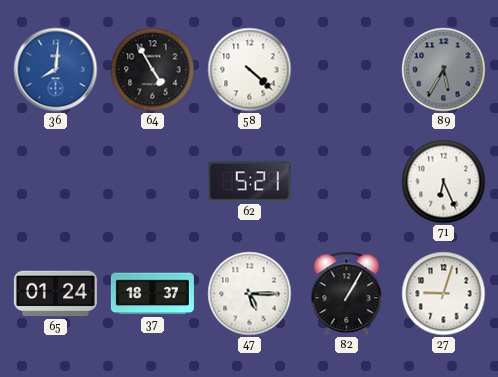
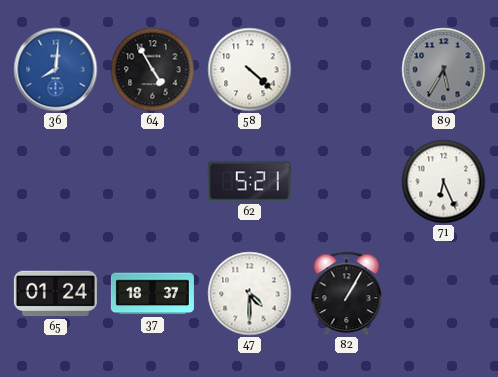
47: 5:15 -> 4:30 (250, 294)
27: 9:03 -> none (444, 294)
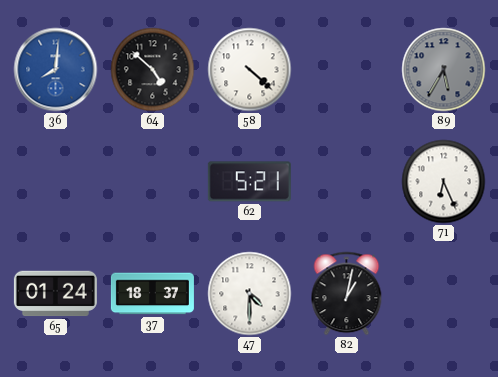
64: 4:55 -> 4:52 (153, 70)
82: 1:05 -> 1:02 (347, 294)
